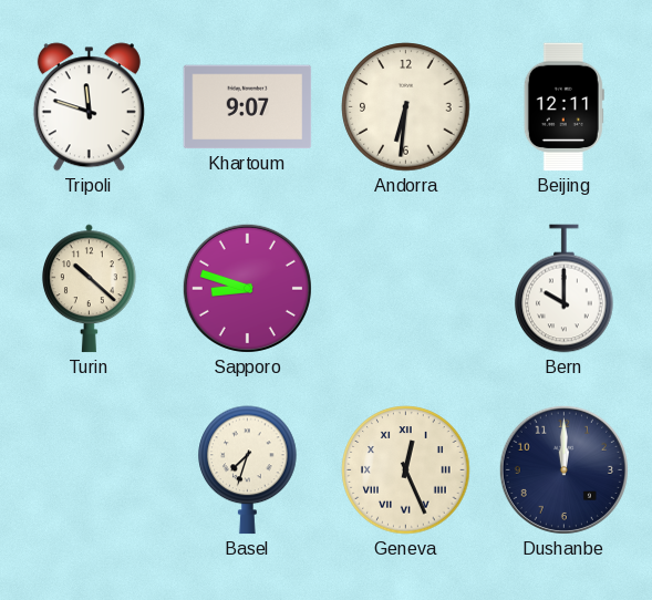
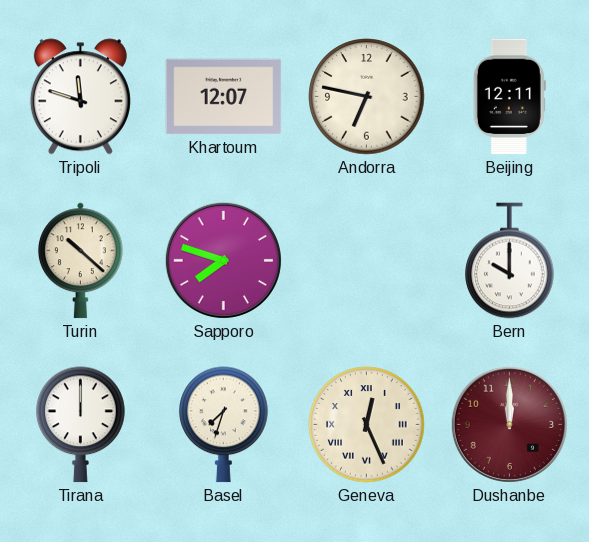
Khartoum: 9:07 -> 12:07 (224, 97)
Andorra: 6:31 -> 6:47 (367, 97)
Sapporo: 8:48 -> 7:48 (223, 260)
Tirana: none -> 12:00 (81, 425)
Dushanbe dial: navy -> burgundy (509, 424)
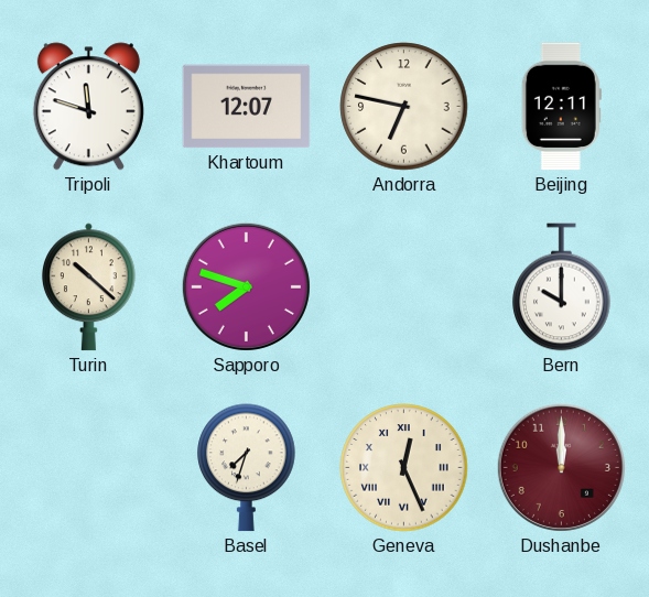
Tirana: 12:00 -> none (81, 425)
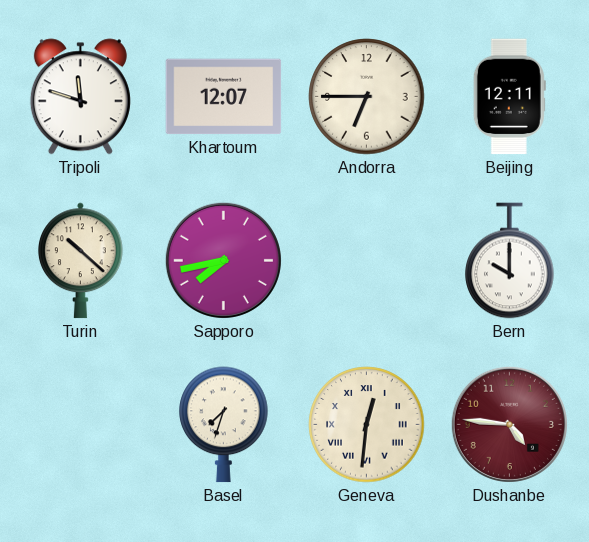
Andorra: 6:47 -> 6:45 (367, 97)
Sapporo: 7:48 -> 7:43 (223, 260)
Geneva: 12:26 -> 12:31 (367, 425)
Dushanbe: 12:00 -> 4:46 (509, 424)
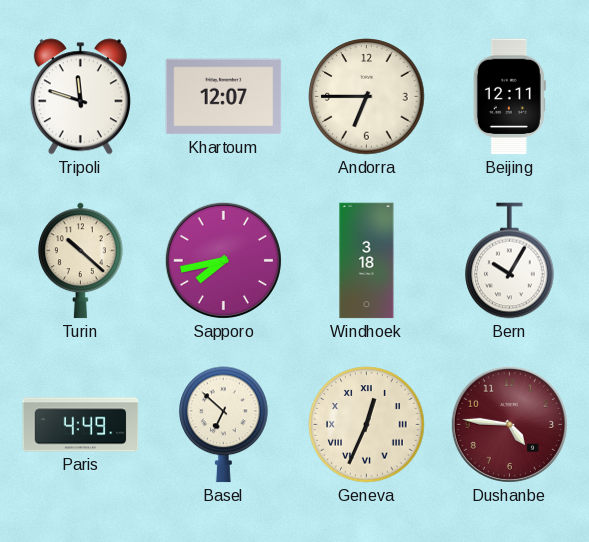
Windhoek: none -> 3:18 (367, 261)
Bern: 10:00 -> 10:05 (510, 261)
Paris: none -> 4:49 (81, 425)
Basel: 7:33 -> 6:52 (224, 425)
Geneva: 12:31 -> 12:34 (367, 425)
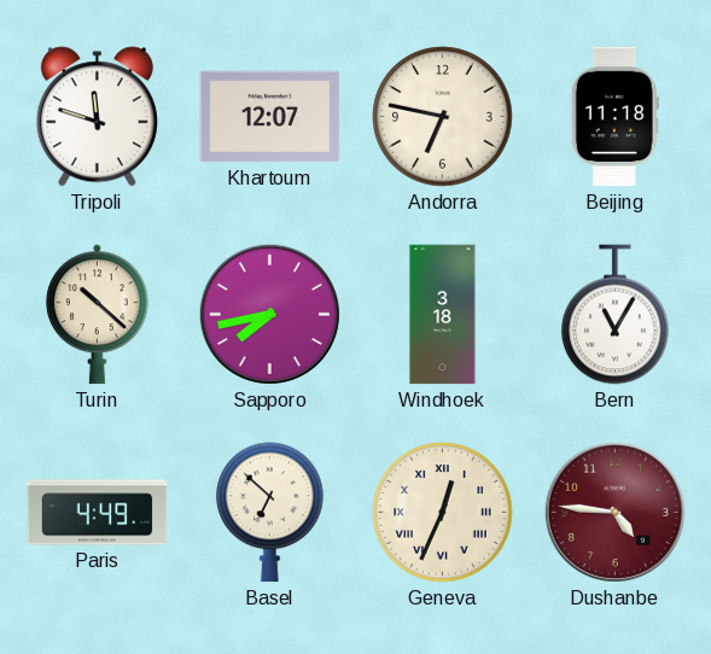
Andorra: 6:45 -> 6:47 (443, 117)
Beijing: 12:11 -> 11:18 (614, 117)
Bern: 10:05 -> 11:05 (616, 315)
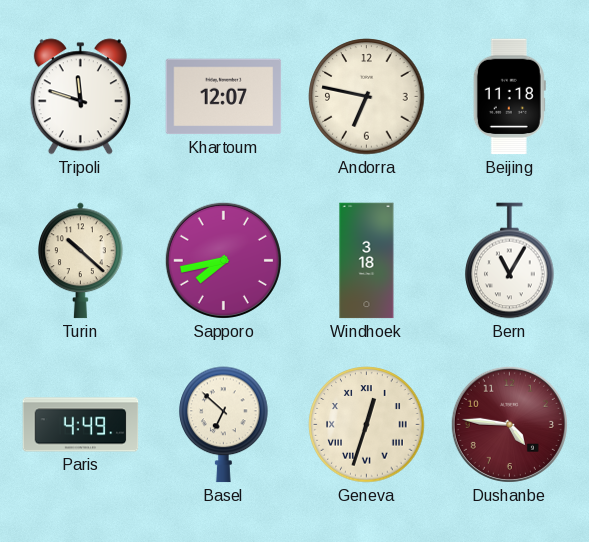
Geneva: 12:34 -> 12:33 (367, 425)
